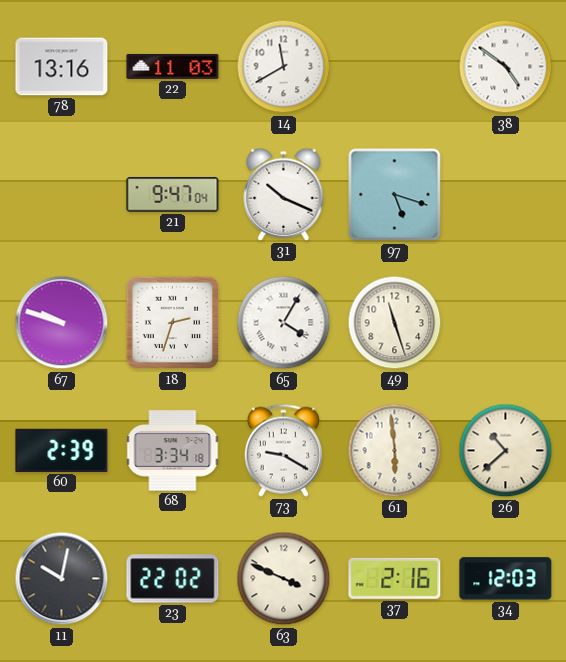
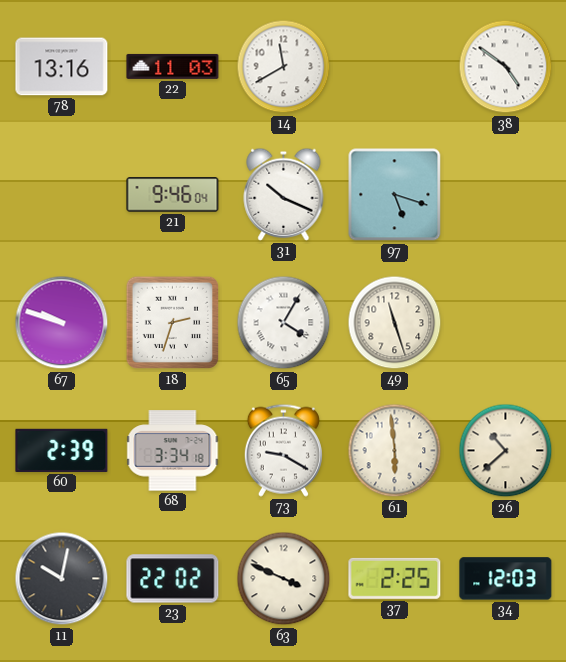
21: 9:47 -> 9:46 (173, 195)
37: 2:16 -> 2:25 (395, 578)
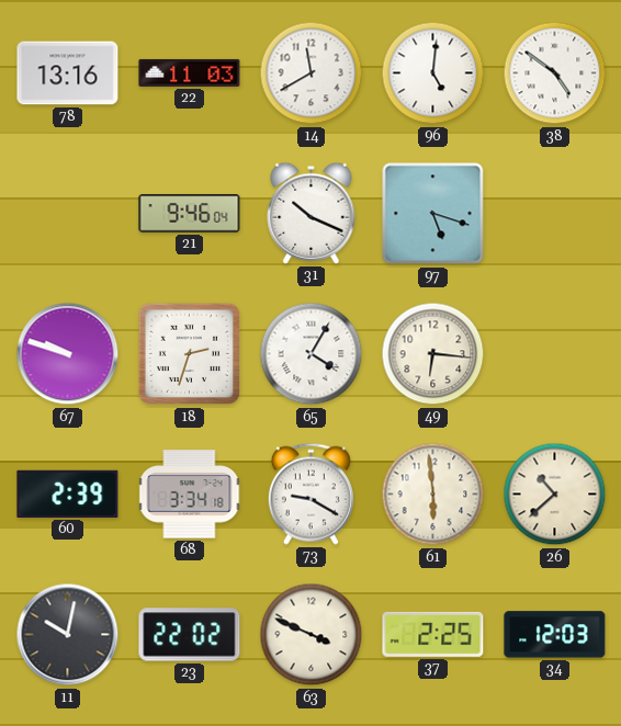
96: none -> 5:01 (433, 73)
49: 11:27 -> 6:16 (433, 354)
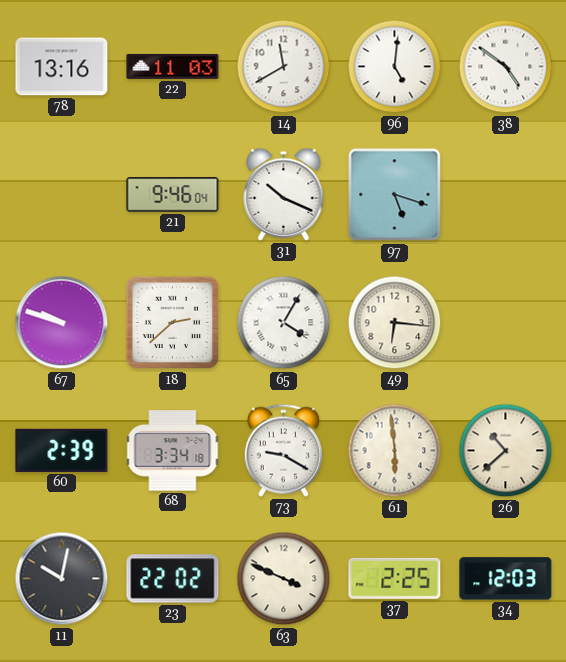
18: 2:33 -> 2:38 (173, 323)
